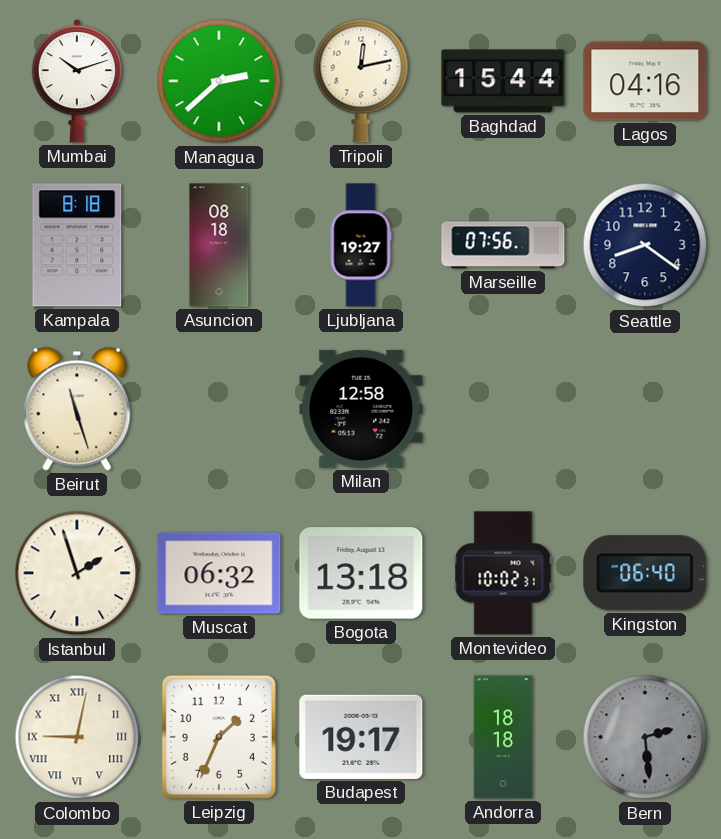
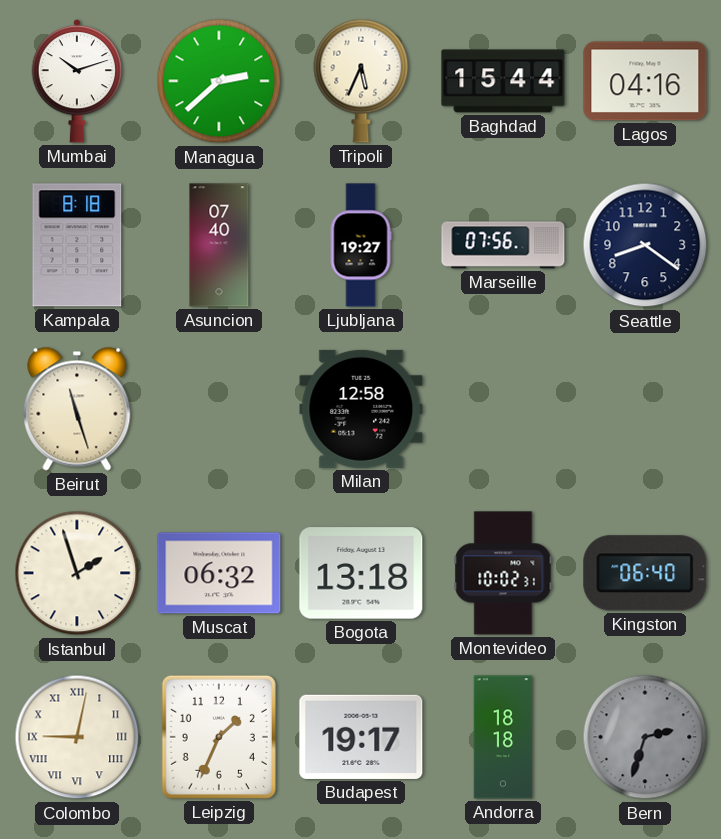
Tripoli: 12:13 -> 5:34 (361, 81)
Asuncion: 08:18 -> 07:40 (219, 245)
Bern: 2:29 -> 2:33 (645, 737)
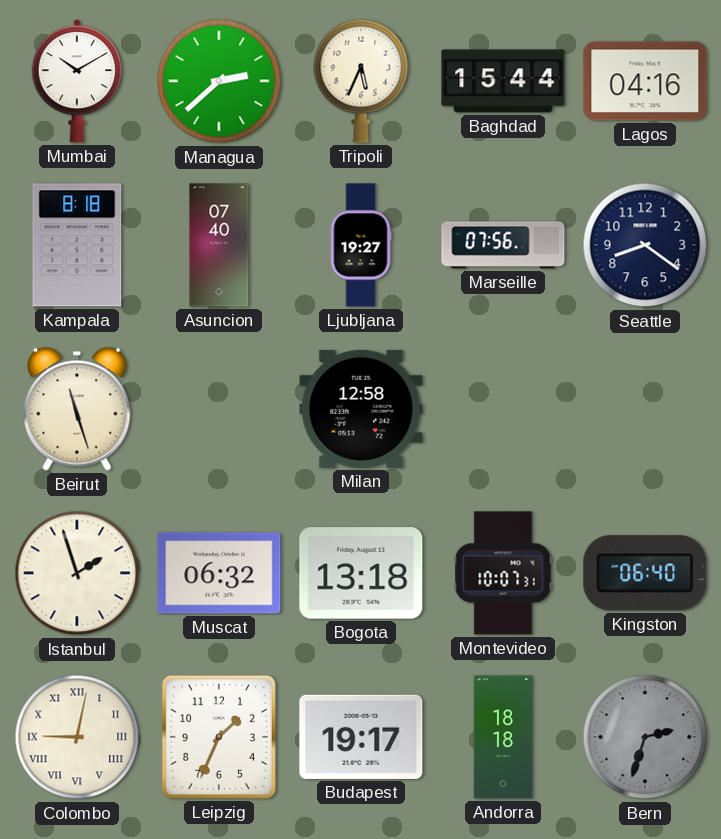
Mumbai: 10:12 -> 10:10 (77, 81)
Montevideo: 10:02 -> 10:07 (503, 573)
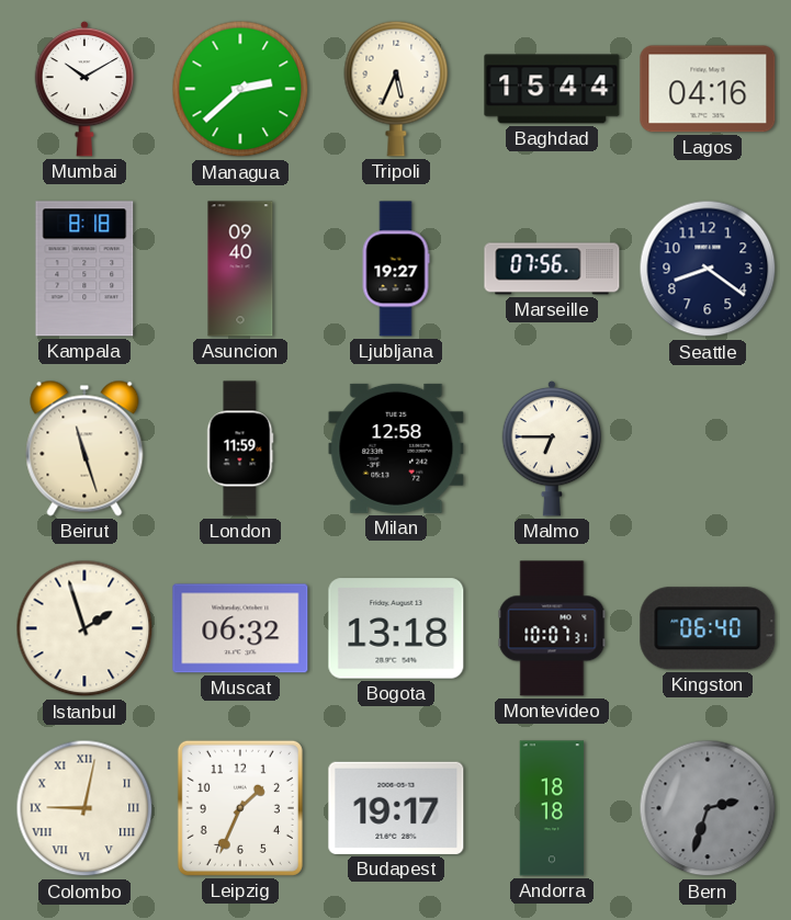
Asuncion: 07:40 -> 09:40 (240, 269)
London: none -> 11:59 (240, 448)
Malmo: none -> 6:45 (552, 448)
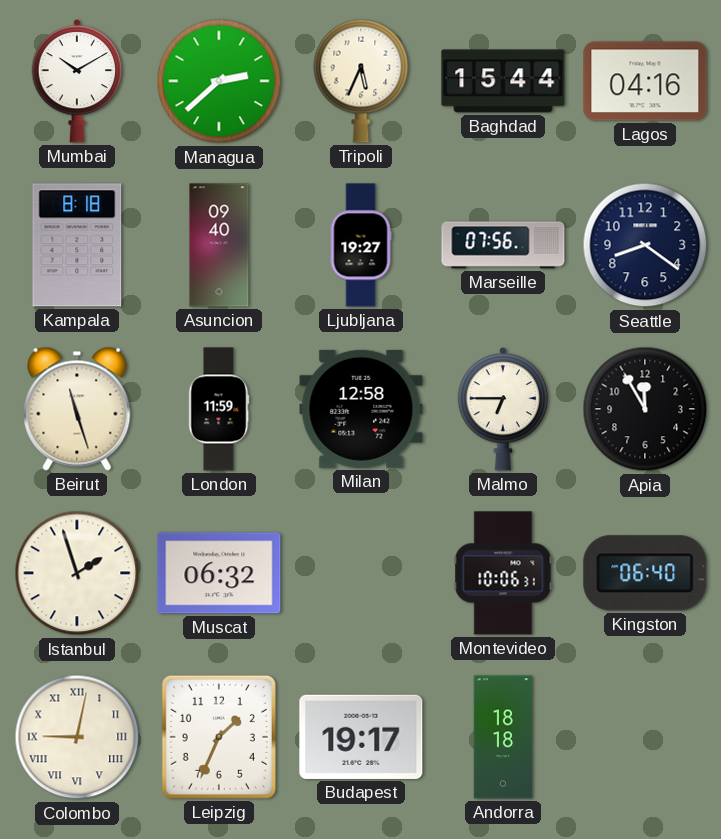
Apia: none -> 11:55 (645, 409)
Bogota: 13:18 -> none (396, 628)
Montevideo: 10:07 -> 10:06 (503, 573)
Bern: 2:33 -> none (708, 808)
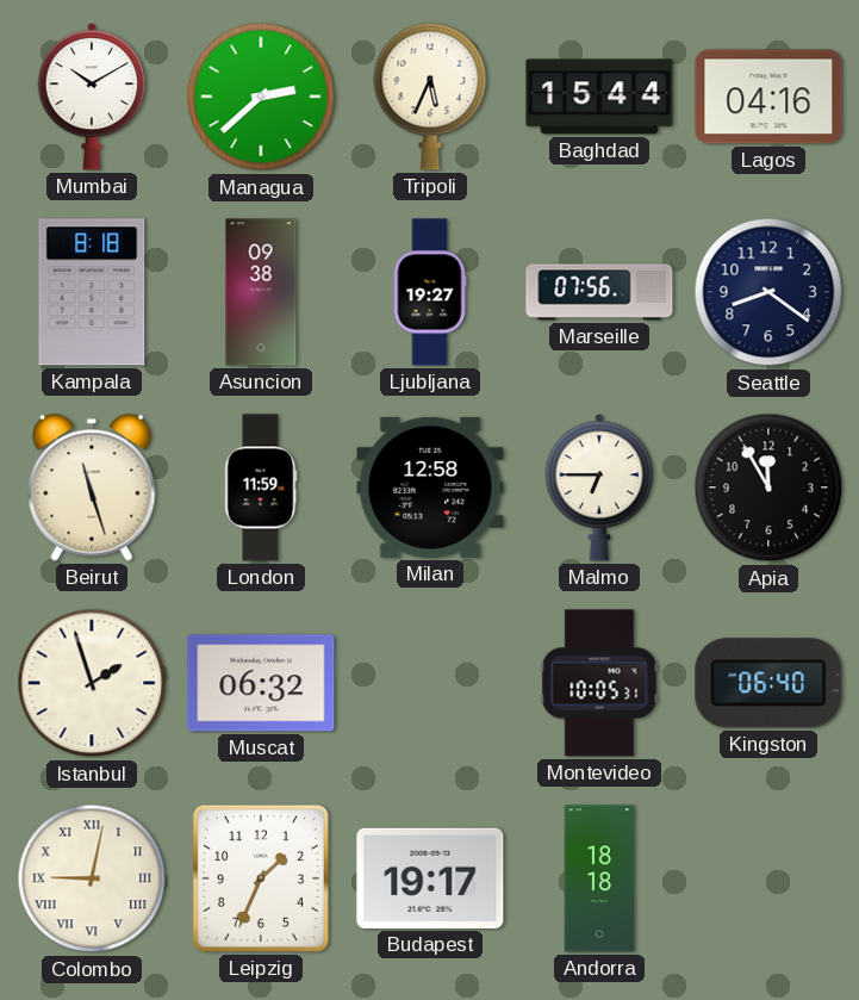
Asuncion: 09:40 -> 09:38 (261, 292)
Montevideo: 10:06 -> 10:05 (599, 683)
